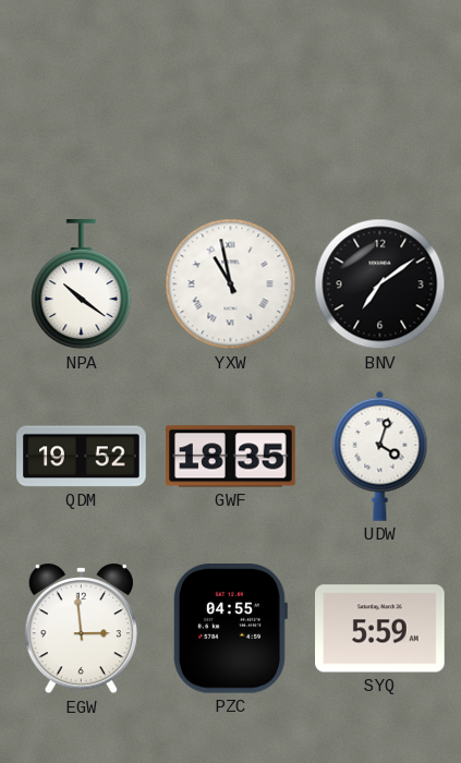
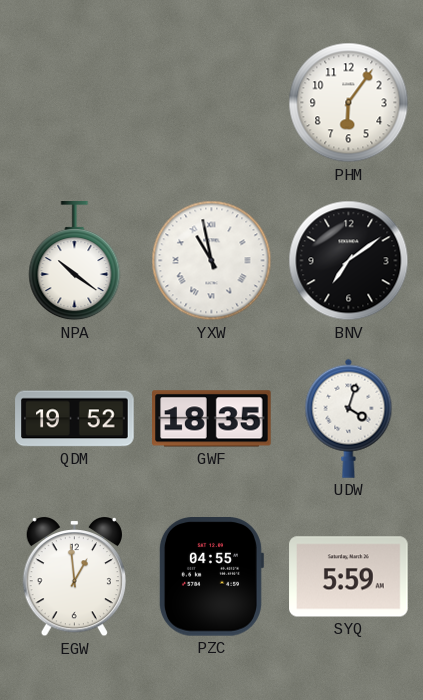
PHM: none -> 6:06 (349, 103)
EGW: 2:59 -> 12:59 (74, 578)
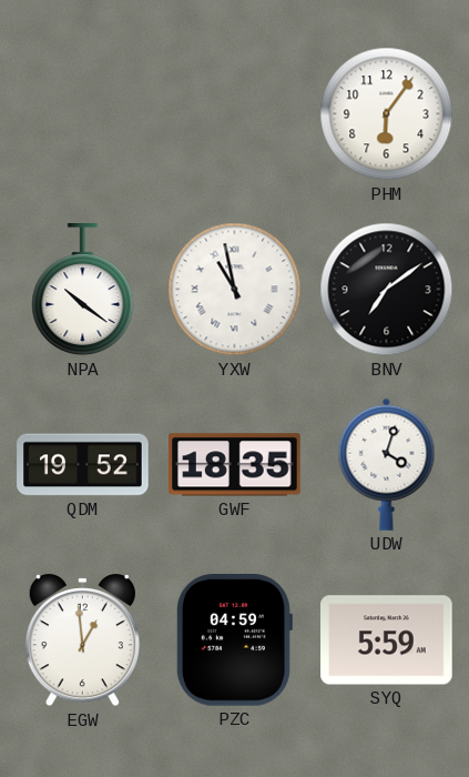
PZC: 04:55 -> 04:59 (234, 640)
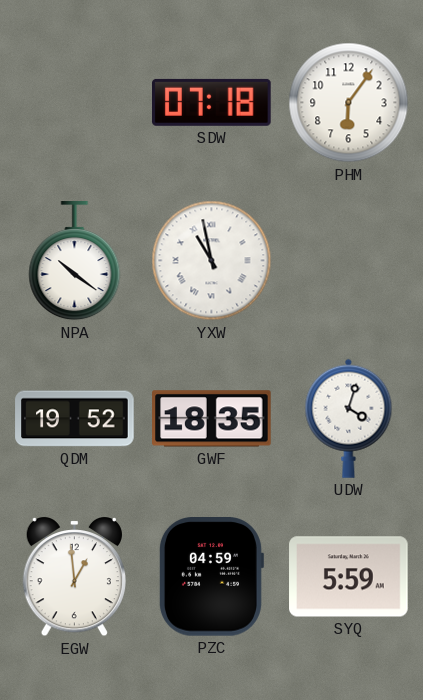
SDW: none -> 07:18 (212, 102)
BNV: 7:09 -> none (387, 290)
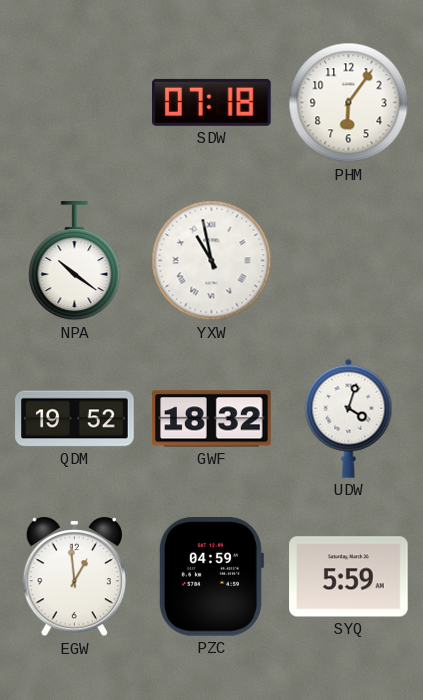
GWF: 18:35 -> 18:32 (212, 419)
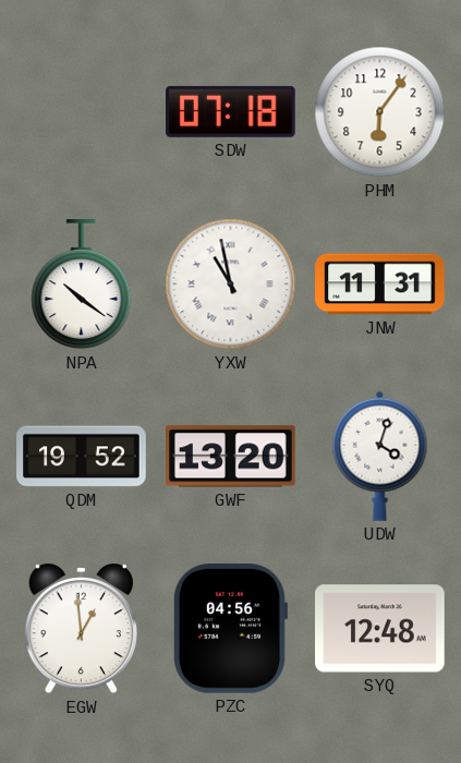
JNW: none -> 11:31 (380, 284)
GWF: 18:32 -> 13:20 (231, 457)
PZC: 04:59 -> 04:56 (230, 629)
SYQ: 5:59 -> 12:48 (380, 629)
